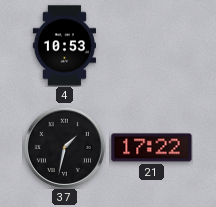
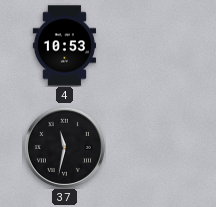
37: 1:32 -> 11:32 (64, 147)
21: 17:22 -> none (152, 148)
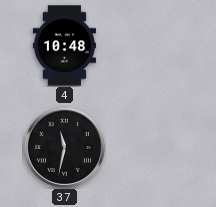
4: 10:53 -> 10:48 (64, 46)
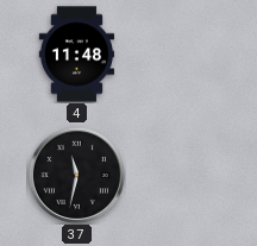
4: 10:48 -> 11:48 (76, 55)
